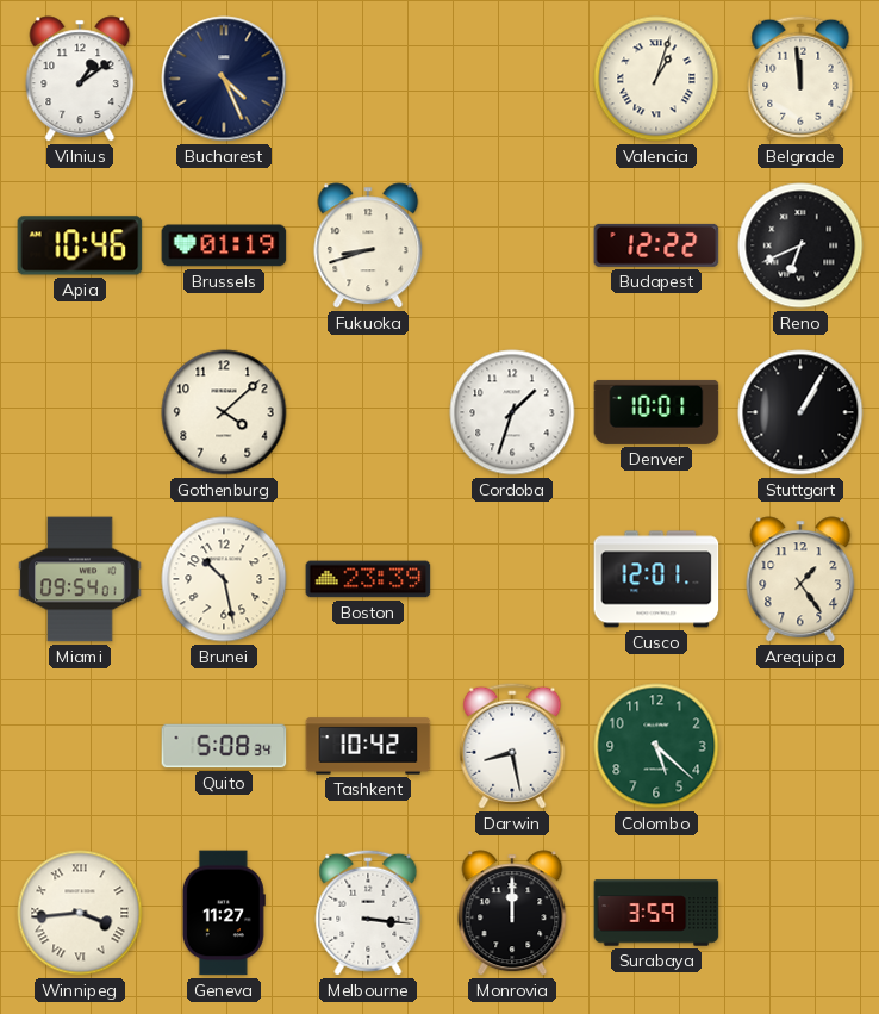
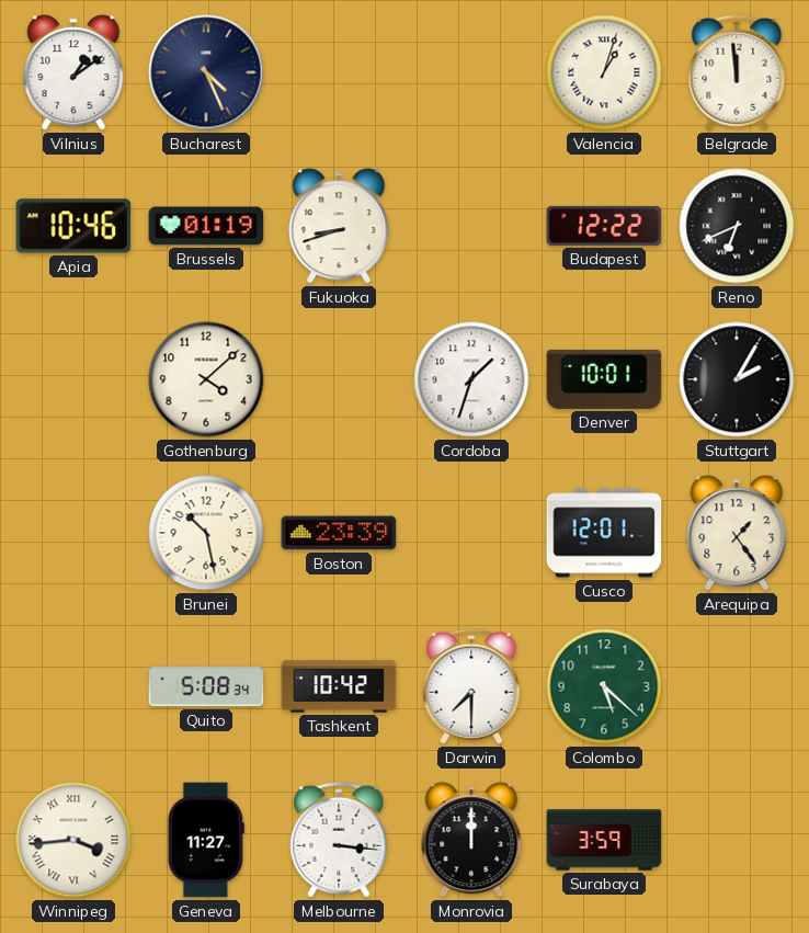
Stuttgart: 1:05 -> 2:05 (737, 379)
Miami: 09:54 -> none (80, 579)
Darwin: 8:28 -> 7:30 (471, 686)
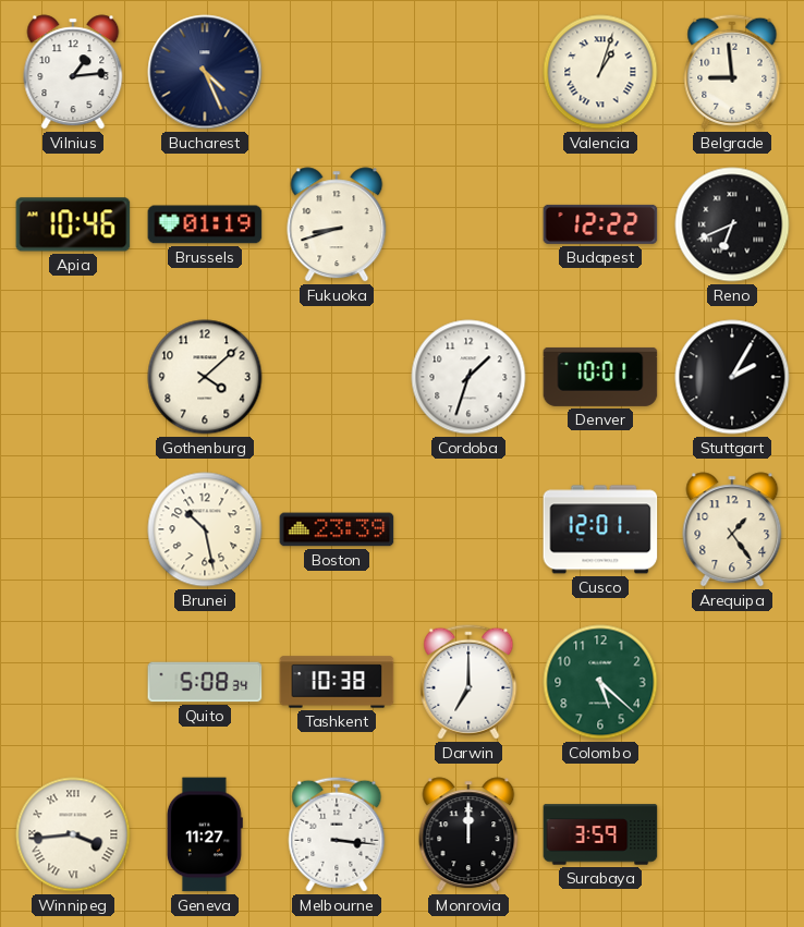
Vilnius: 1:09 -> 1:14 (73, 72)
Belgrade: 11:59 -> 8:59 (732, 72)
Tashkent: 10:42 -> 10:38 (337, 682)
Darwin: 7:30 -> 7:00 (468, 682)
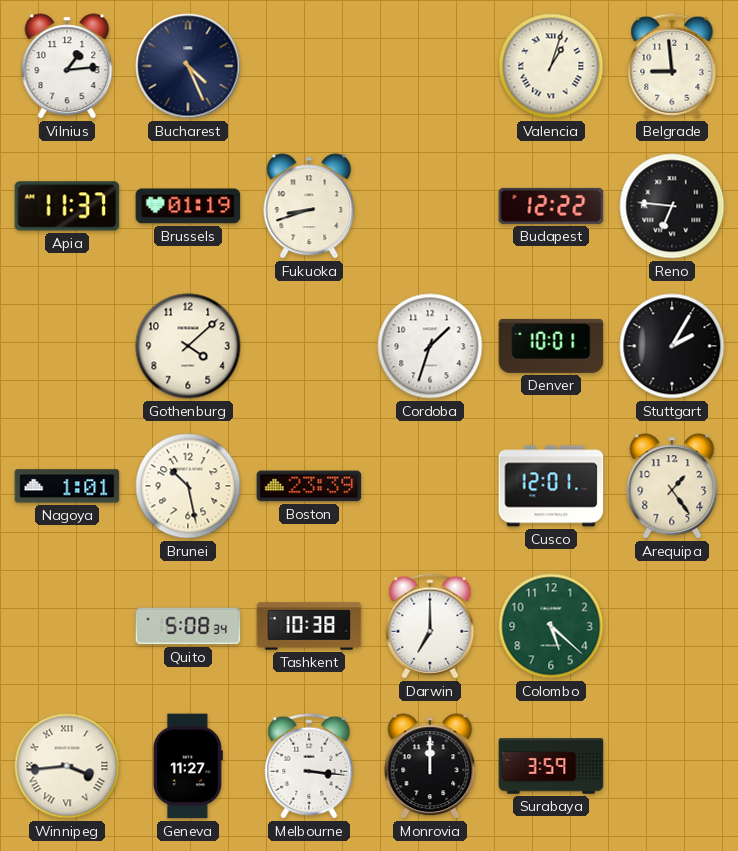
Apia: 10:46 -> 11:37 (67, 206)
Reno: 6:41 -> 6:46 (672, 206)
Nagoya: none -> 1:01 (67, 486)
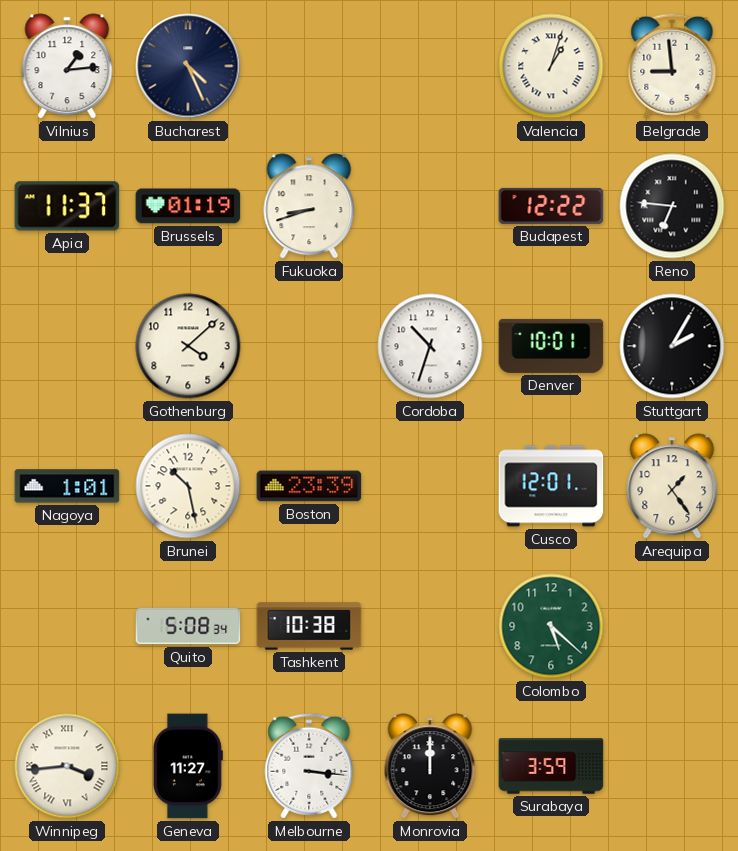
Cordoba: 1:33 -> 10:33 (430, 346)
Darwin: 7:00 -> none (430, 626)
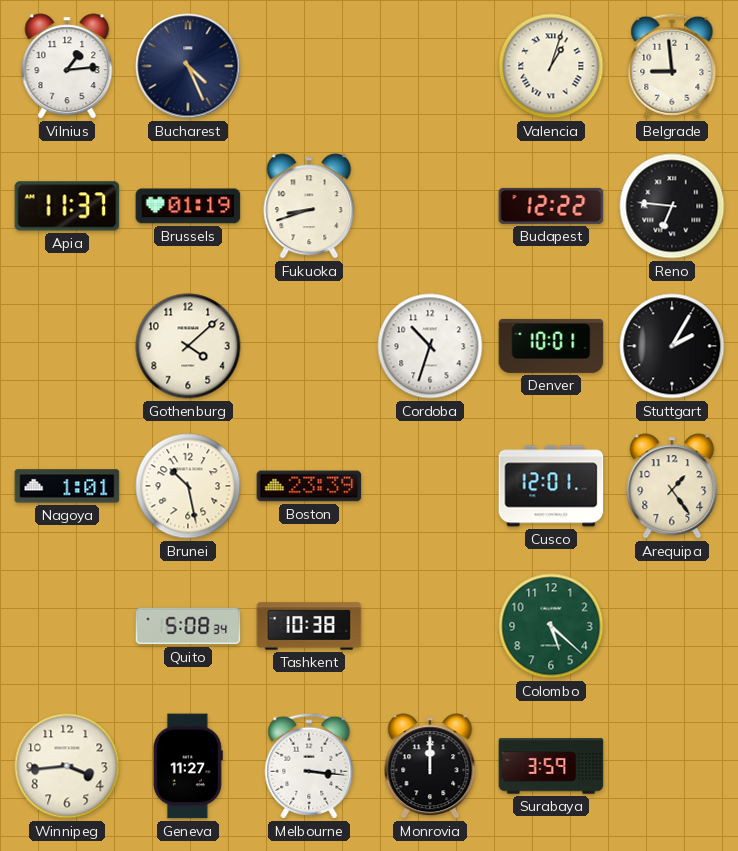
Winnipeg numerals: Roman -> Arabic (67, 766)
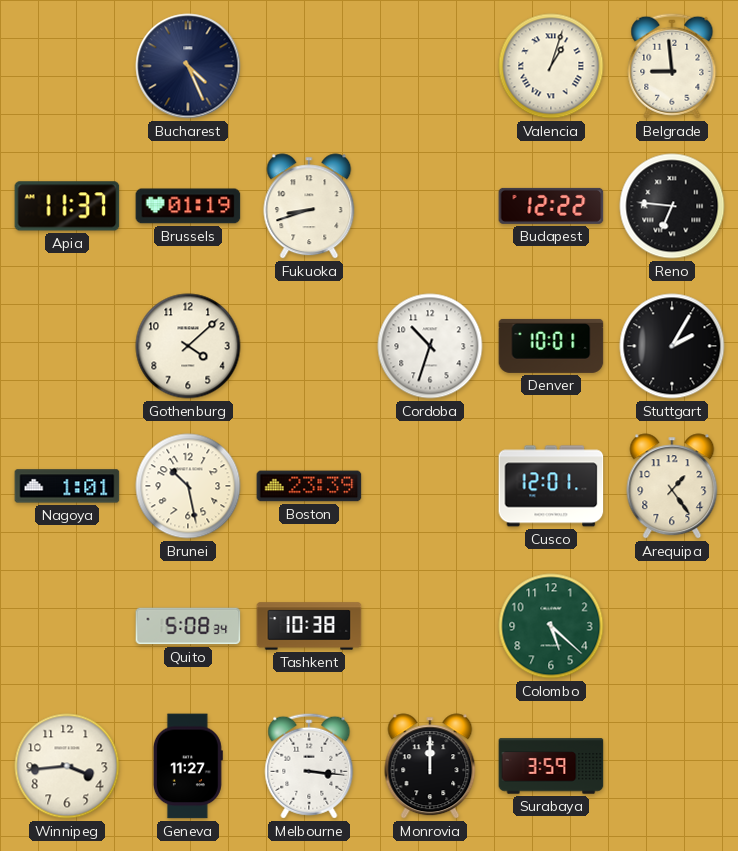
Vilnius: 1:14 -> none (67, 66)
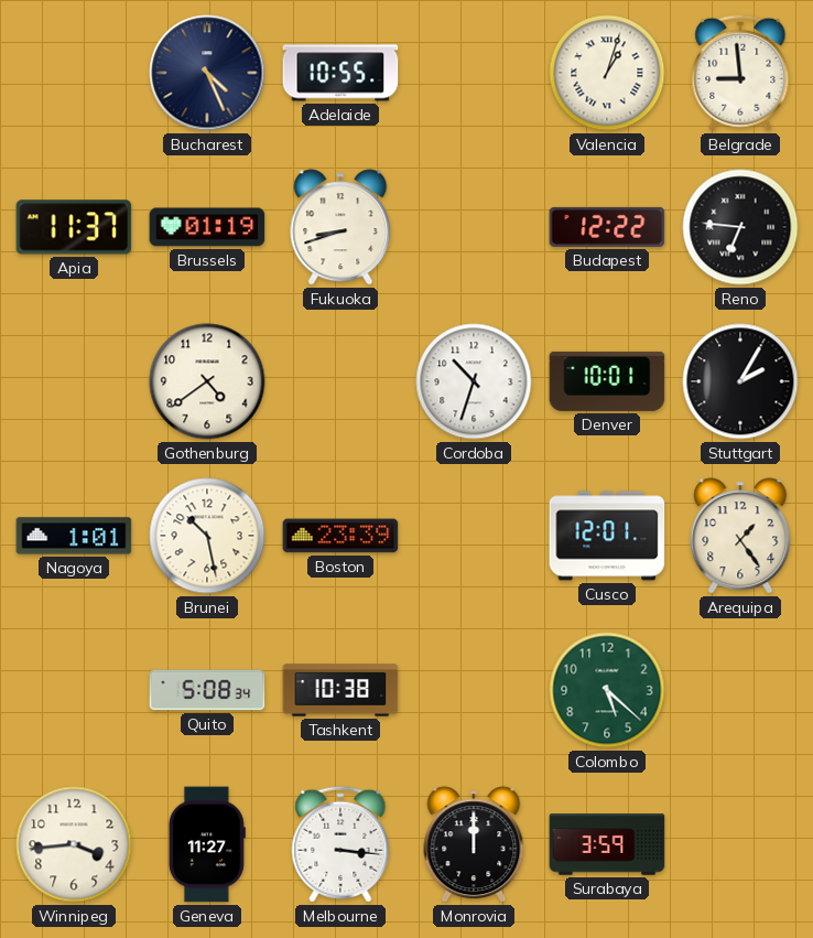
Adelaide: none -> 10:55 (340, 73)
Gothenburg: 4:08 -> 4:39 (207, 381)
